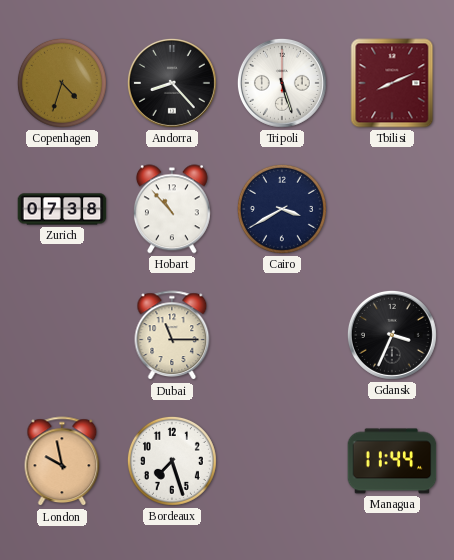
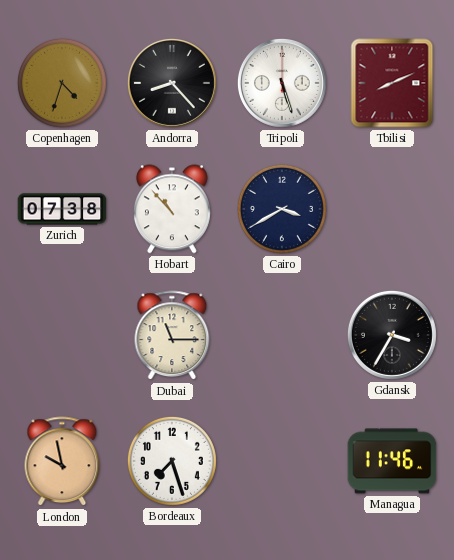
Gdansk: 3:34 -> 3:35 (392, 335)
Managua: 11:44 -> 11:46 (392, 461)
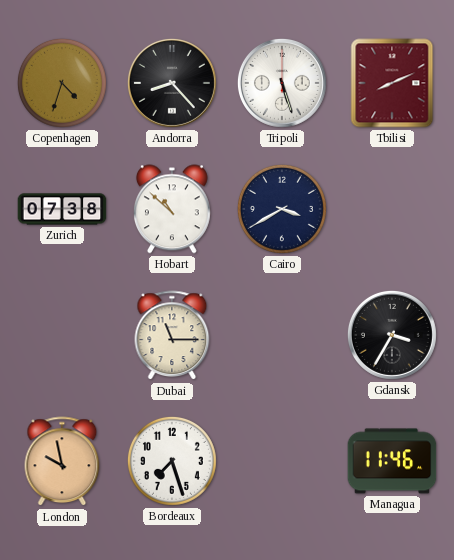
Hobart: 10:53 -> 10:52 (172, 209)
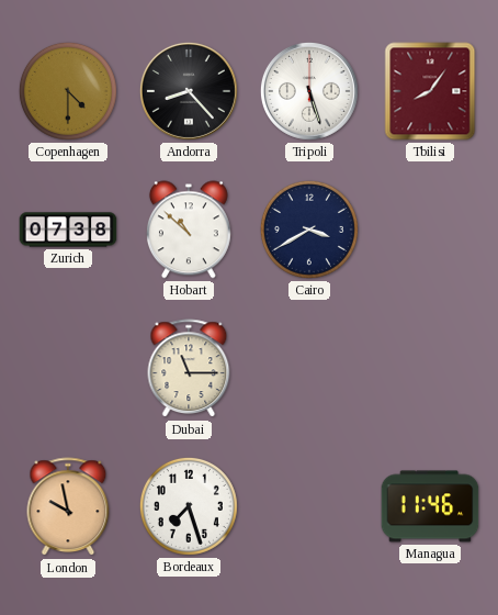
Copenhagen: 4:33 -> 4:30 (68, 91)
Tbilisi: 8:11 -> 8:06 (430, 91)
Gdansk: 3:35 -> none (392, 335)
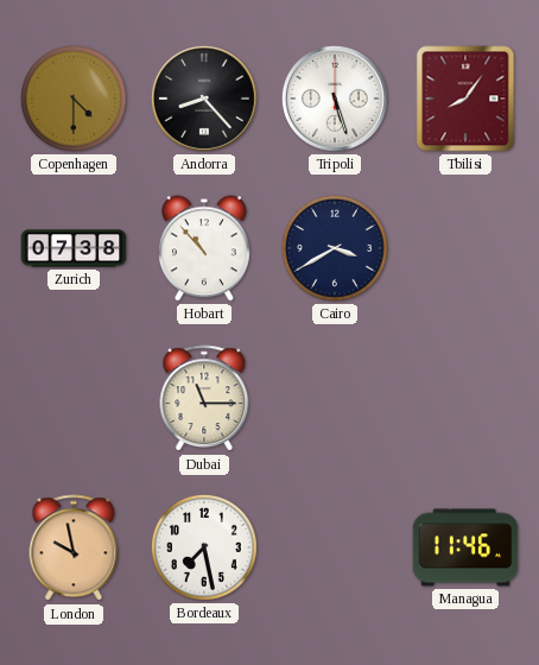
Hobart: 10:52 -> 10:53 (204, 248)
Bordeaux: 7:27 -> 7:28 (204, 547)
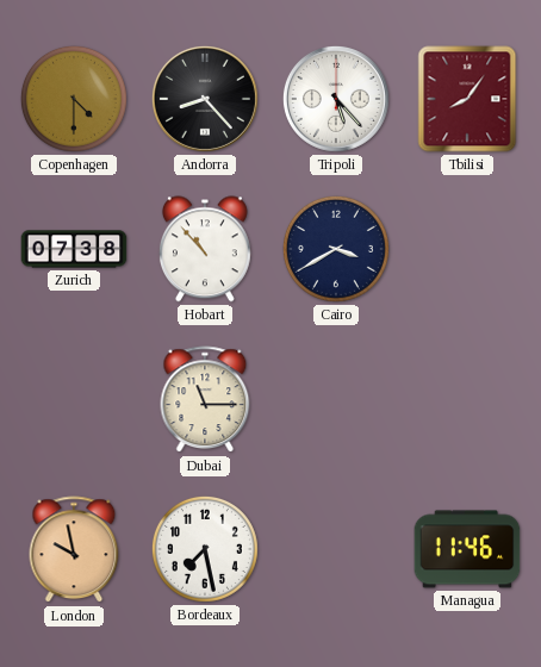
Tripoli: 5:27 -> 5:23 (336, 99)
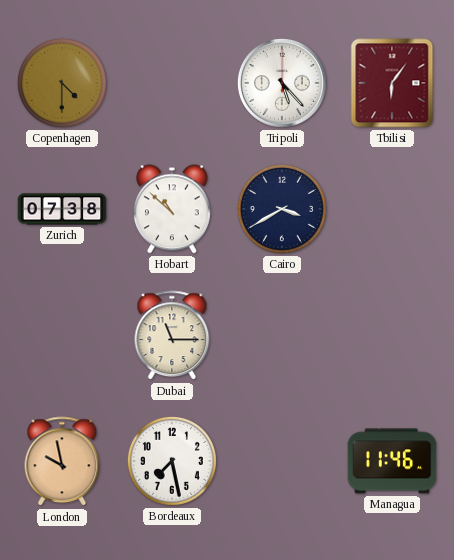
Andorra: 8:23 -> none (205, 99)
Tbilisi: 8:06 -> 6:06 (392, 83)
Hobart: 10:53 -> 10:52 (172, 209)
